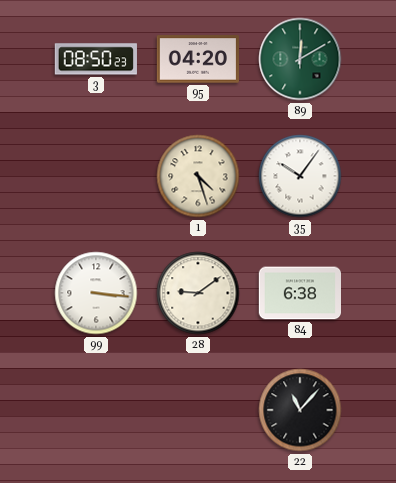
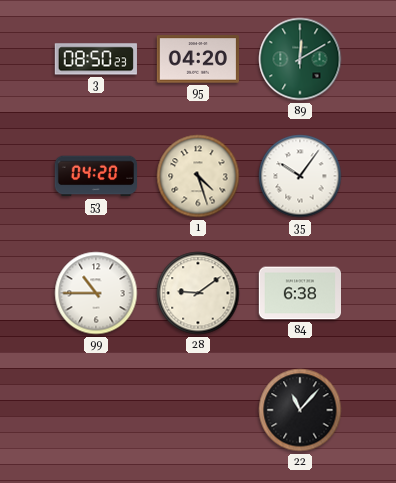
53: none -> 04:20 (95, 176)
99: 3:16 -> 10:45 (96, 293)
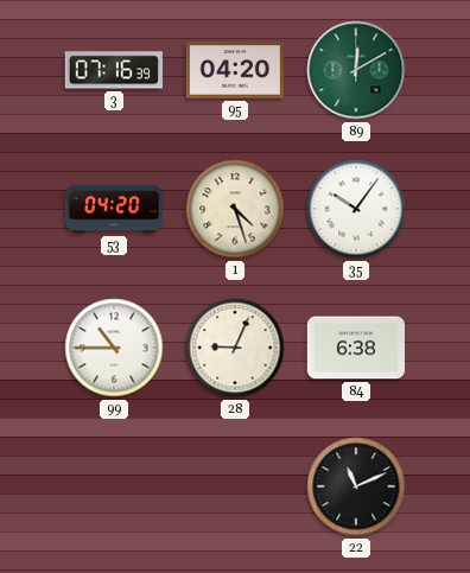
3: 08:50 -> 07:16 (114, 70)
28: 9:09 -> 9:04 (235, 348)
22: 11:07 -> 11:11 (356, 486)
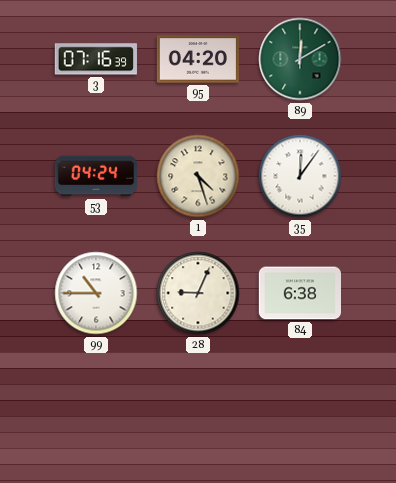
53: 04:20 -> 04:24 (95, 176)
35: 10:06 -> 12:06 (300, 176)
22: 11:11 -> none (356, 486)
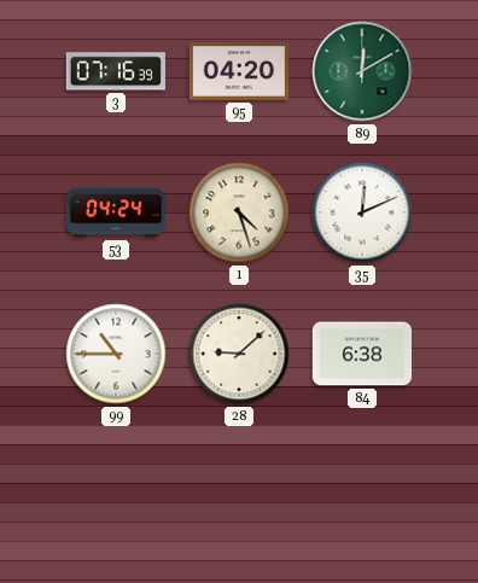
35: 12:06 -> 12:11 (362, 212)
28: 9:04 -> 9:08 (239, 354)
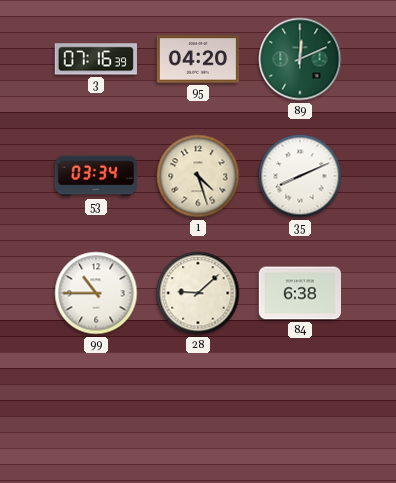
89: 12:10 -> 12:11 (300, 59)
53: 04:24 -> 03:34 (95, 176)
35: 12:11 -> 8:11 (300, 176)
